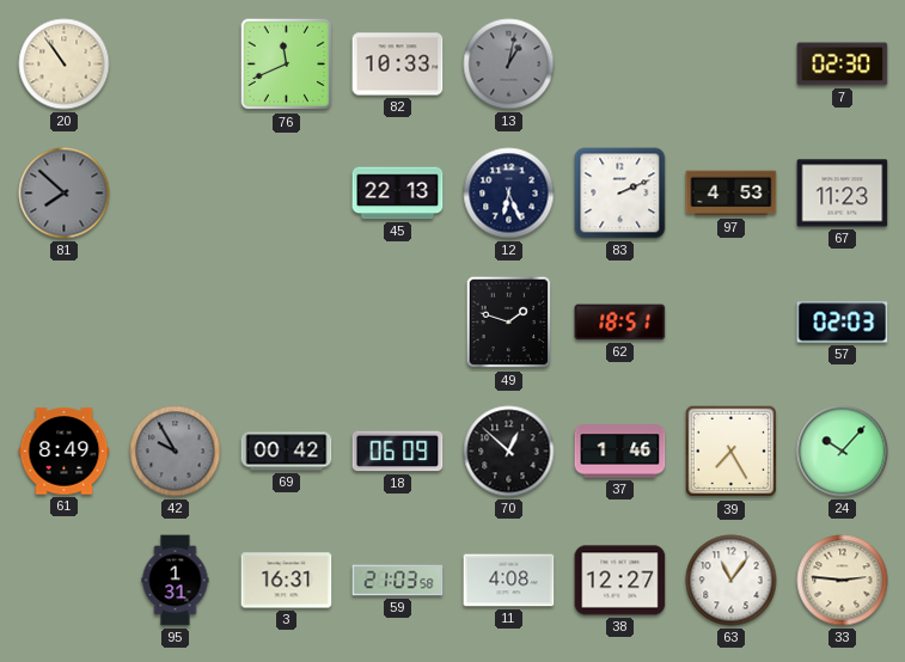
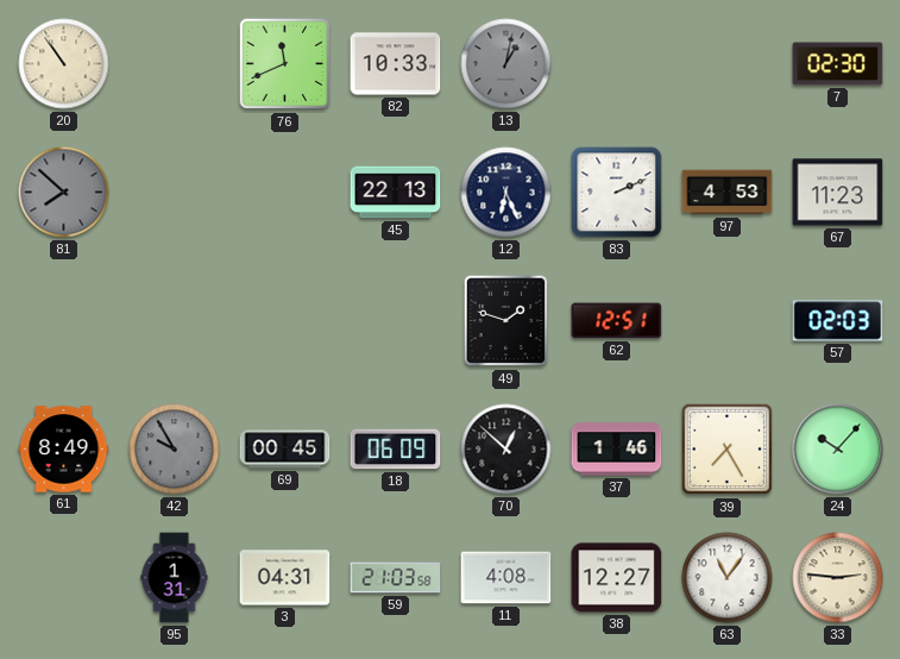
62: 18:51 -> 12:51 (617, 321)
69: 00:42 -> 00:45 (285, 450)
3: 16:31 -> 04:31 (285, 578)
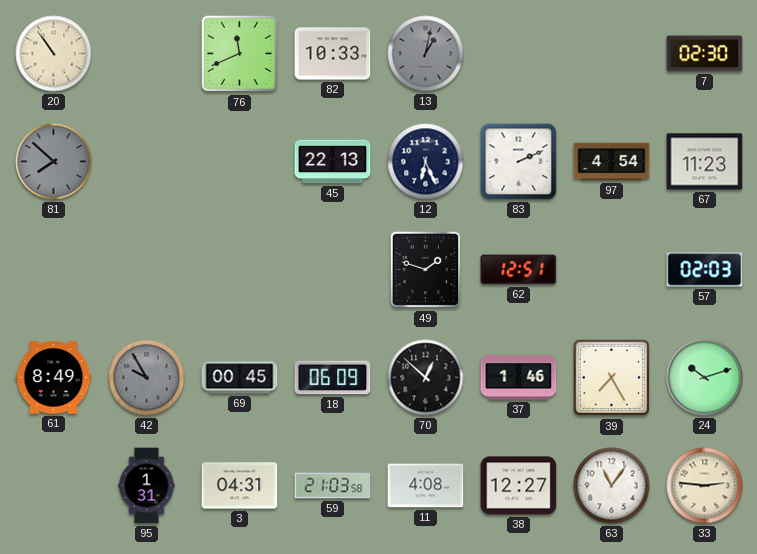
97: 4:53 -> 4:54 (612, 162)
24: 10:07 -> 10:12 (705, 378)
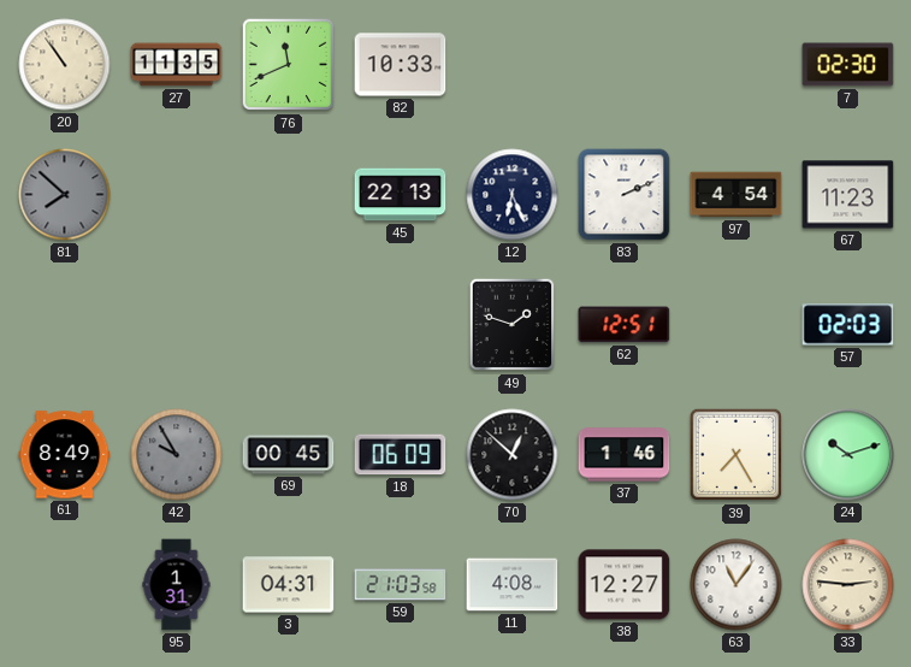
27: none -> 11:35 (177, 65)
13: 1:02 -> none (426, 54)
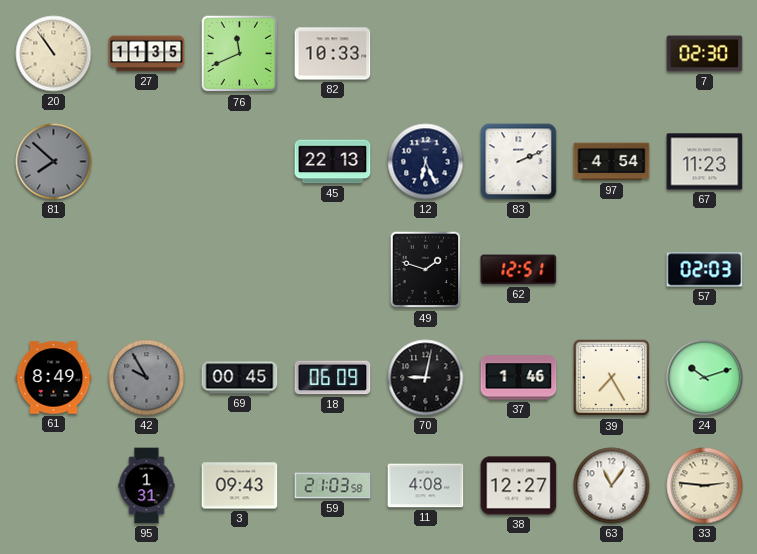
70: 12:52 -> 9:02 (426, 378)
3: 04:31 -> 09:43 (240, 486)
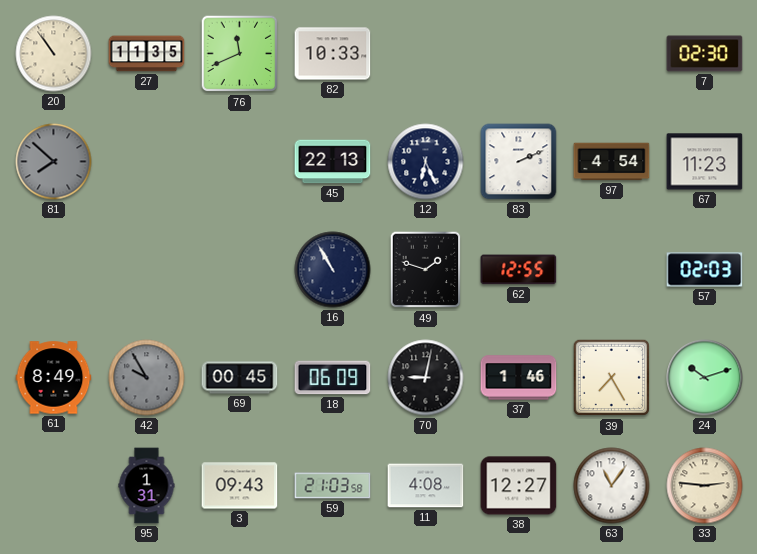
16: none -> 10:55 (333, 270)
62: 12:51 -> 12:55 (519, 270)
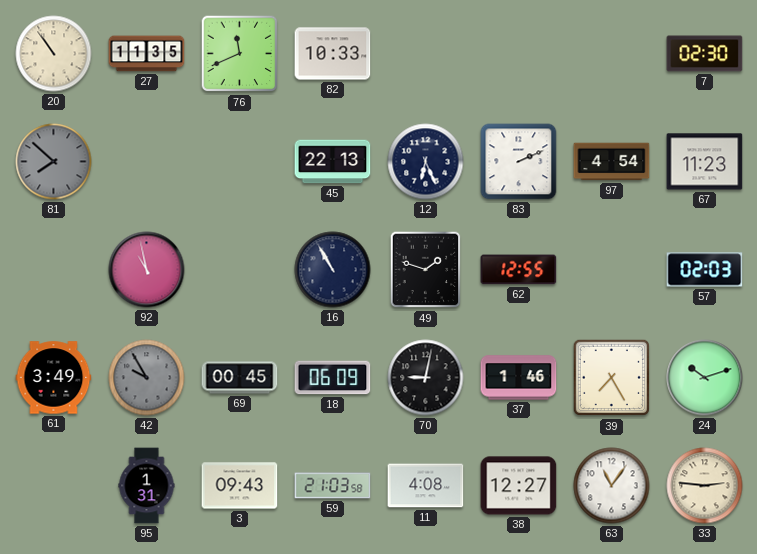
92: none -> 10:58 (147, 270)
61: 8:49 -> 3:49 (54, 378)
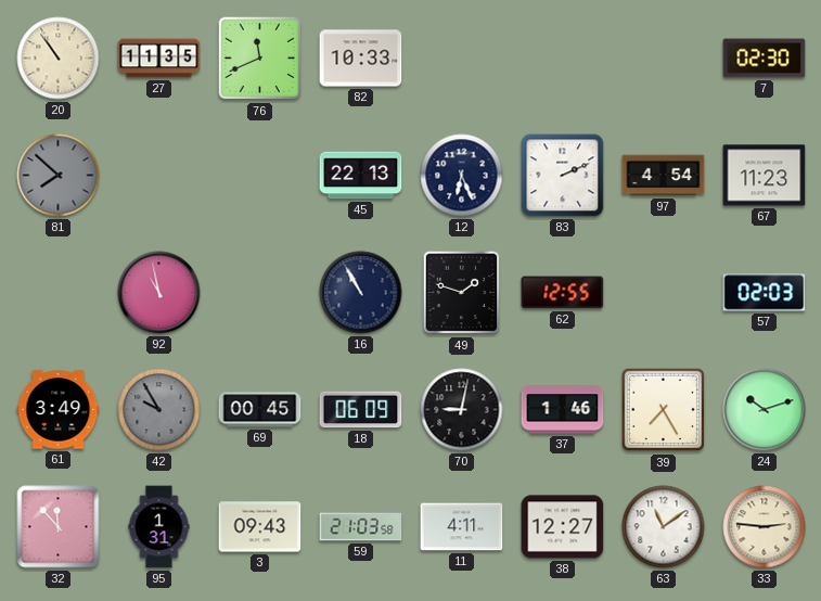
32: none -> 11:53 (59, 527)
11: 4:08 -> 4:11 (462, 527)
63: 11:06 -> 11:09 (664, 527)
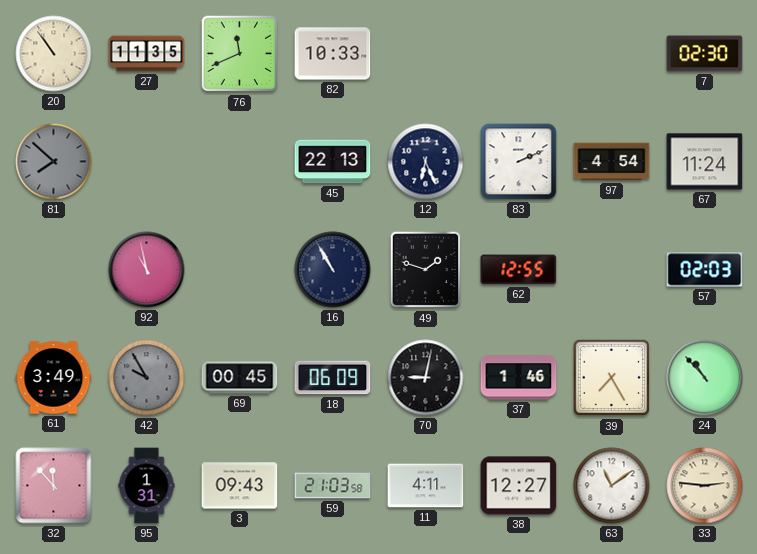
67: 11:23 -> 11:24 (705, 162)
24: 10:12 -> 10:53 (705, 378)
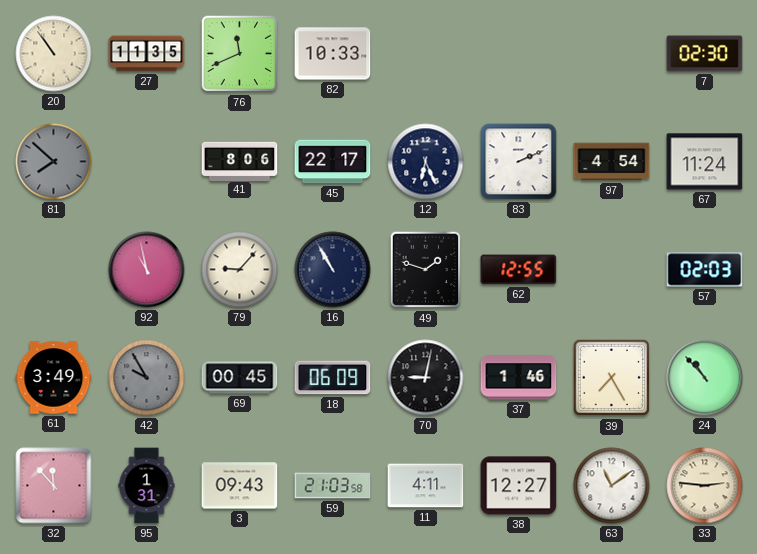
41: none -> 8:06 (240, 161)
45: 22:13 -> 22:17 (333, 162)
79: none -> 9:07 (240, 270)
